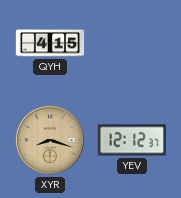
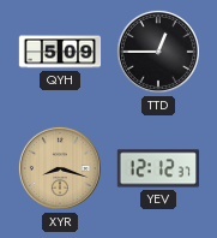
QYH: 4:15 -> 5:09 (60, 52)
TTD: none -> 12:45 (158, 52)
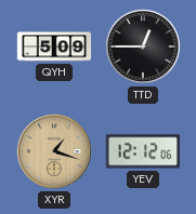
XYR: 8:18 -> 1:18 (54, 151)
YEV: 12:12:37 -> 12:12:06 (143, 151)
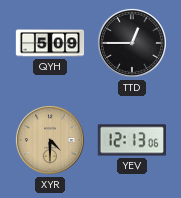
XYR: 1:18 -> 4:30 (50, 140)
YEV: 12:12 -> 12:13 (132, 140)
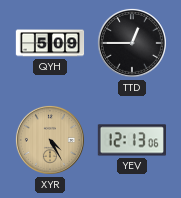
XYR: 4:30 -> 4:25 (50, 140)
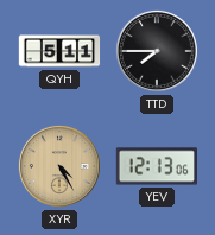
QYH: 5:09 -> 5:11 (59, 51)
TTD: 12:45 -> 7:45 (157, 51)
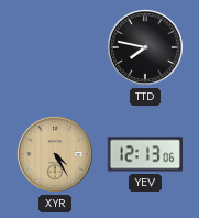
QYH: 5:11 -> none (59, 51)
TTD: 7:45 -> 7:47 (145, 47)
